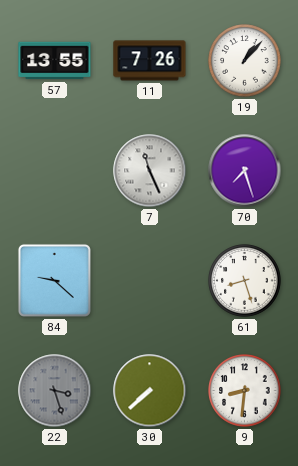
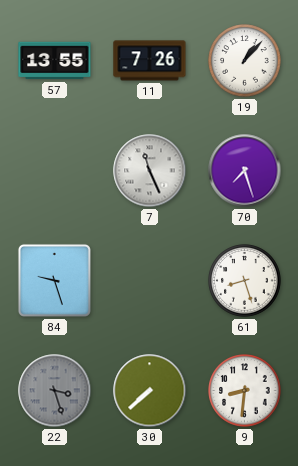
84: 9:22 -> 9:27 (54, 280)
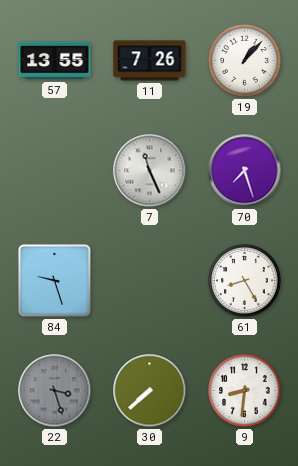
61: 8:27 -> 8:25 (245, 281)
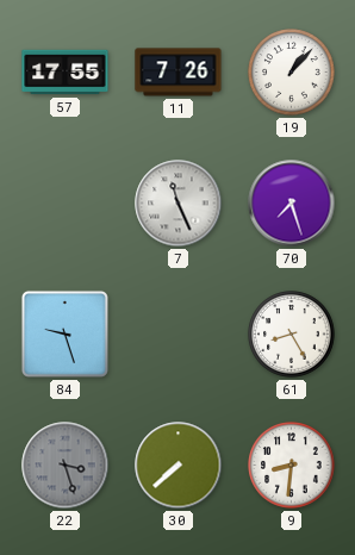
57: 13:55 -> 17:55 (66, 73)
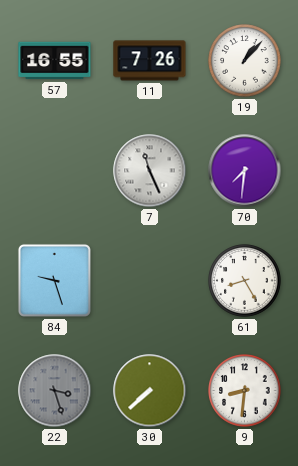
57: 17:55 -> 16:55 (55, 61)
70: 7:27 -> 7:31 (245, 171)
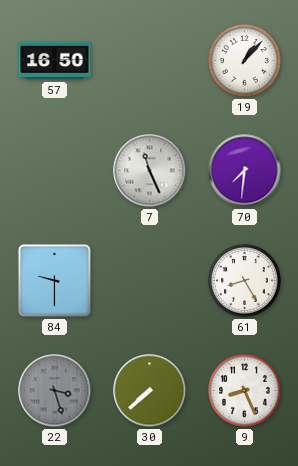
57: 16:55 -> 16:50 (55, 61)
11: 7:26 -> none (150, 61)
84: 9:27 -> 9:30 (54, 280)
9: 8:31 -> 8:26 (245, 391)
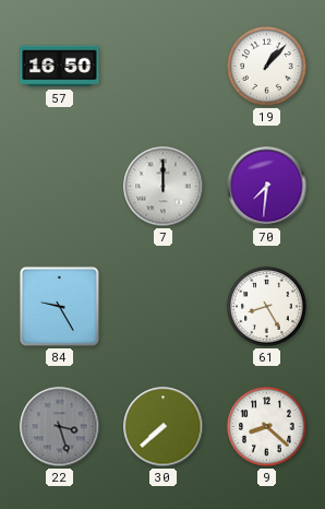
7: 11:26 -> 12:00 (164, 187)
84: 9:30 -> 9:25 (59, 306)
9: 8:26 -> 8:22 (267, 427)
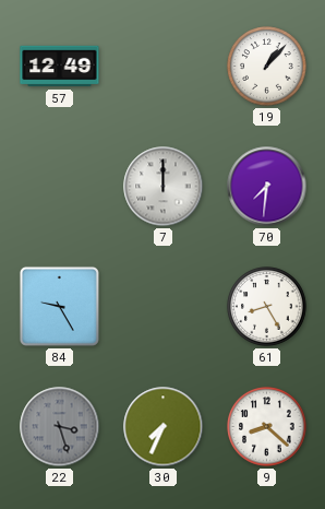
57: 16:50 -> 12:49 (60, 67)
30: 7:38 -> 7:34 (164, 427)
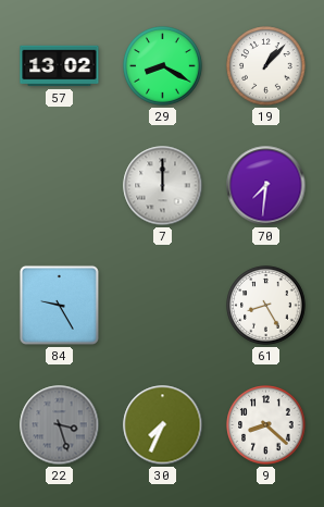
57: 12:49 -> 13:02 (60, 66)
29: none -> 8:20 (163, 66)
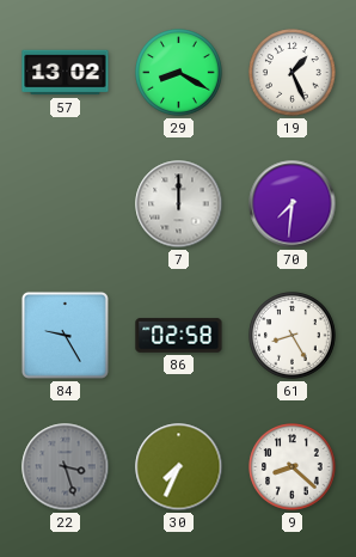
19: 1:07 -> 1:26 (293, 73)
86: none -> 02:58 (179, 336)
